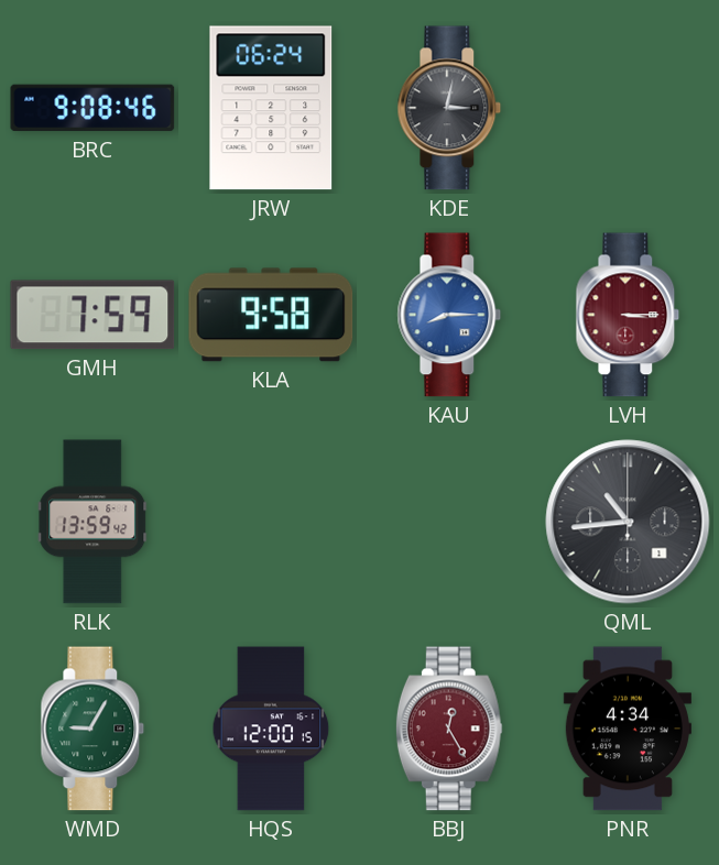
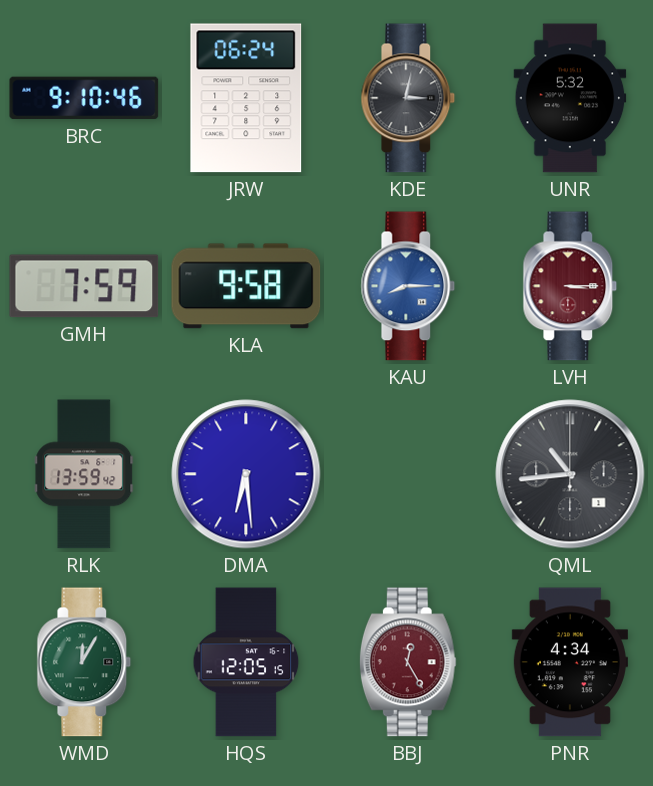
BRC: 9:08 -> 9:10 (84, 98)
UNR: none -> 5:32 (570, 98)
DMA: none -> 6:29 (246, 474)
WMD: 9:05 -> 12:05 (84, 662)
HQS: 12:00 -> 12:05 (246, 662)
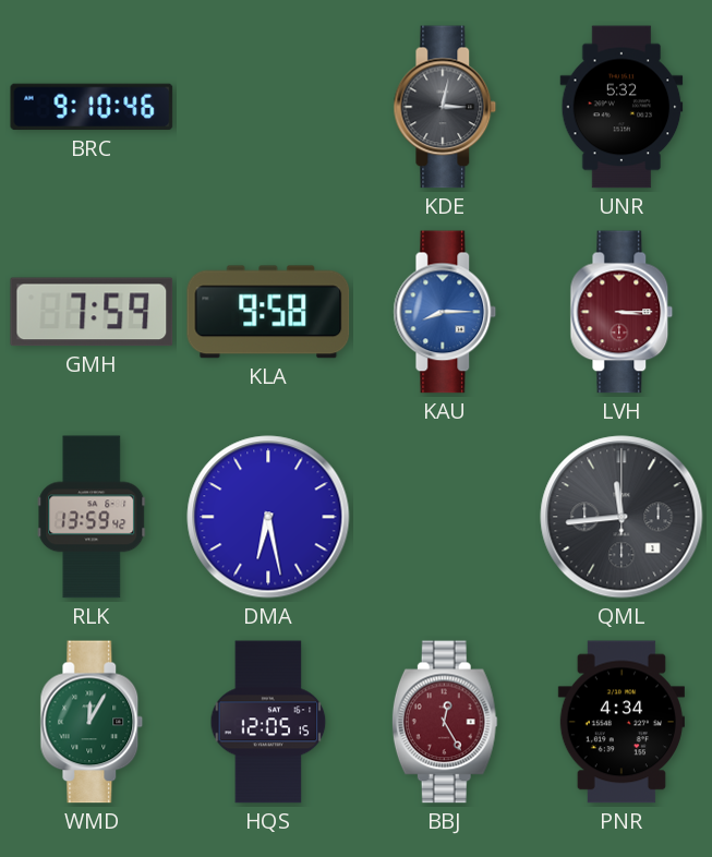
JRW: 06:24 -> none (246, 98)
DMA: 6:29 -> 6:28 (268, 517)
QML: 10:44 -> 11:44 (622, 517)
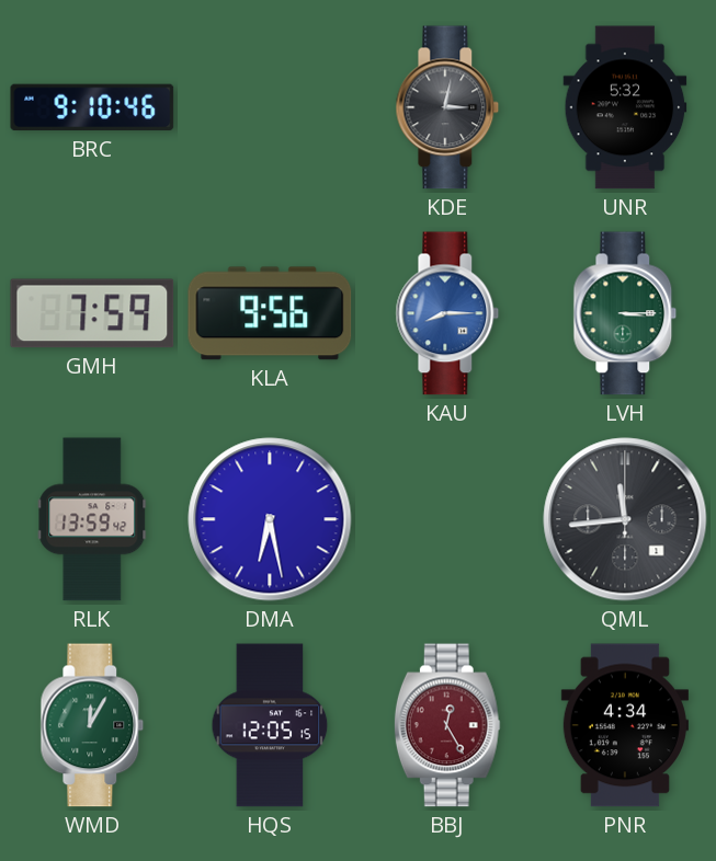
KLA: 9:58 -> 9:56 (270, 313)
LVH dial: burgundy -> green (625, 313)
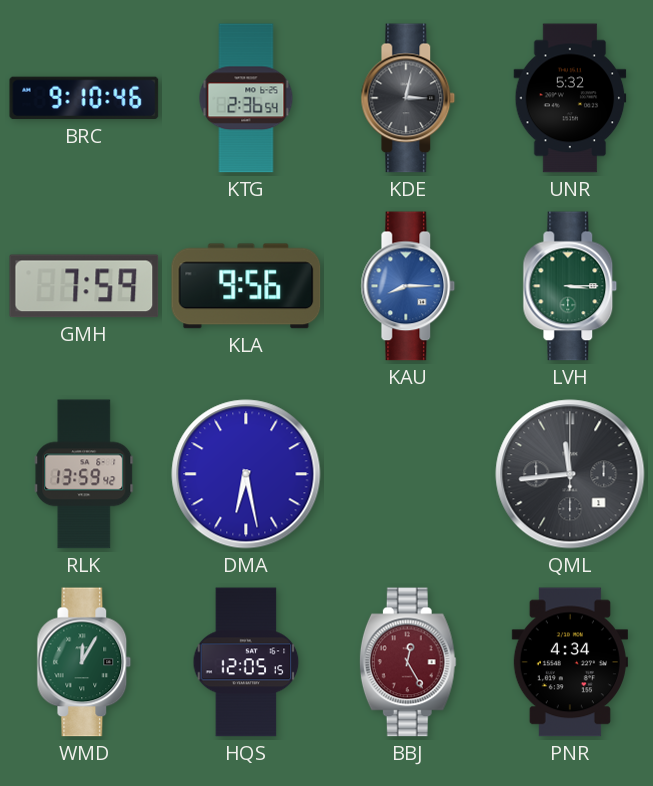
KTG: none -> 2:36 (246, 98)
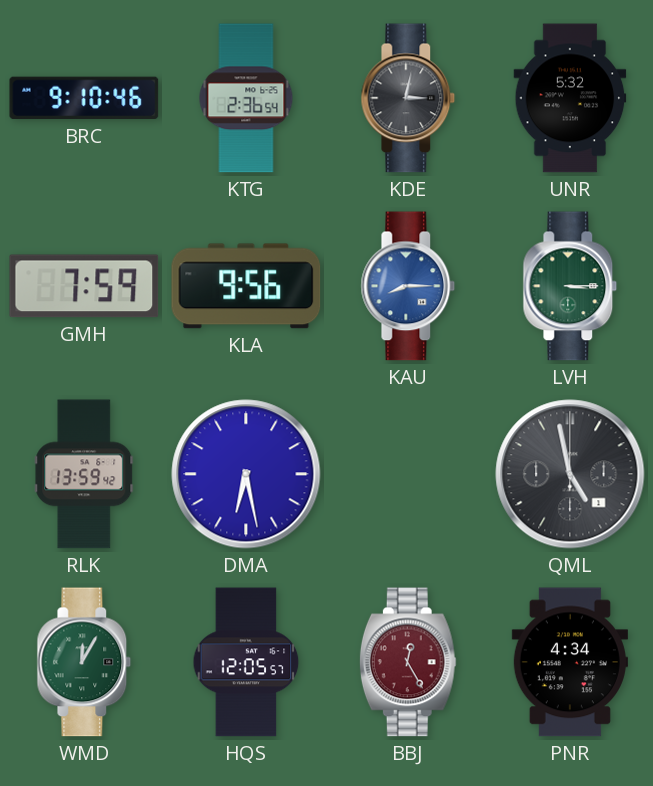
QML: 11:44 -> 4:58 (570, 474)
HQS: 12:05:15 -> 12:05:57 (246, 662)
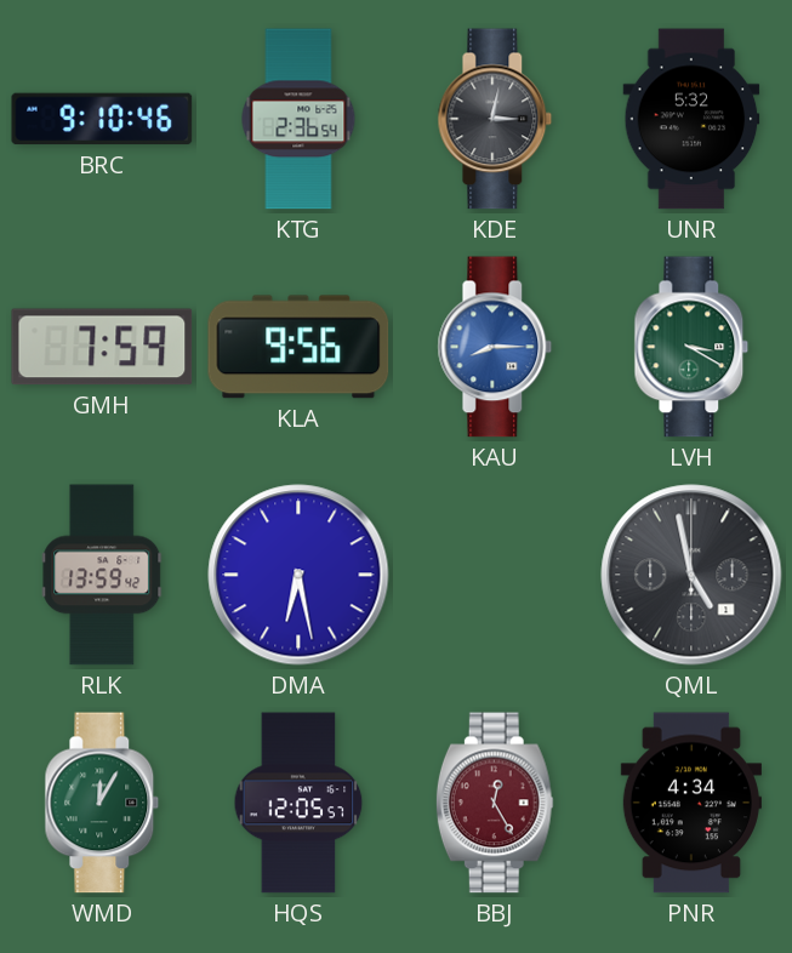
LVH: 3:15 -> 3:20 (691, 347)
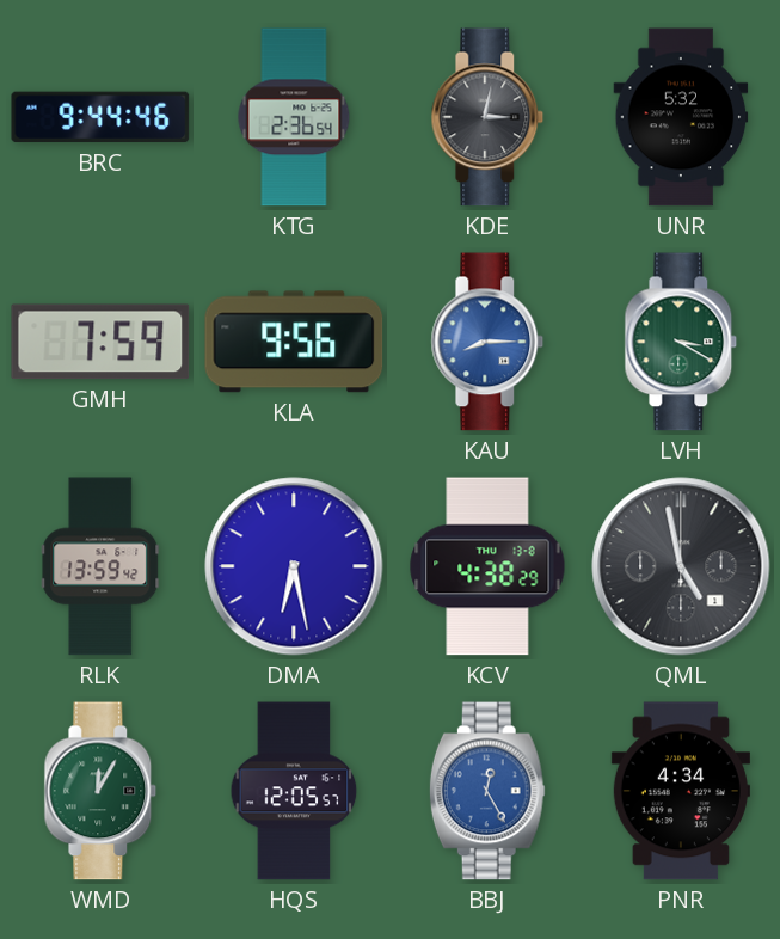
BRC: 9:10 -> 9:44 (100, 117)
KCV: none -> 4:38 (487, 566)
BBJ dial: burgundy -> blue (487, 791)
